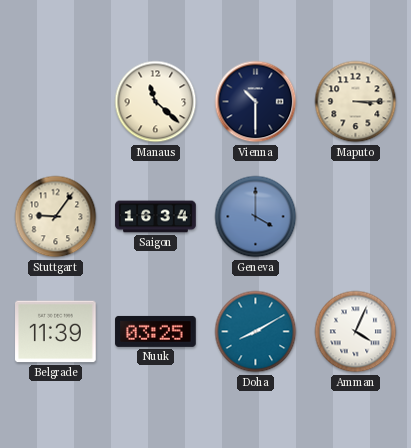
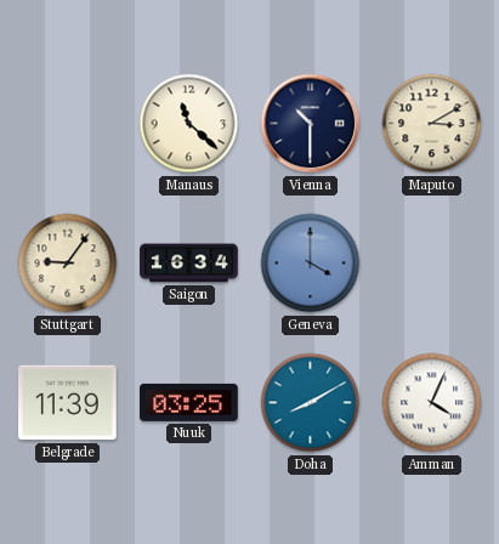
Maputo: 3:15 -> 3:10 (432, 124)
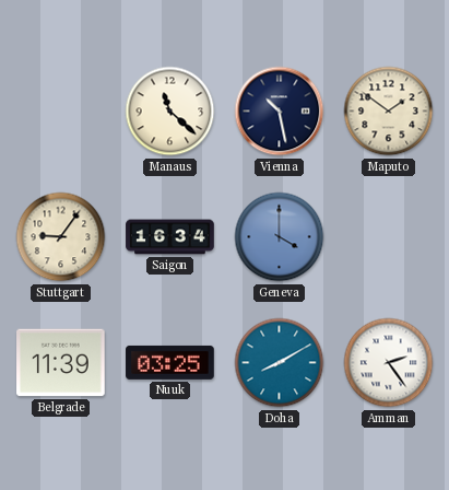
Vienna: 10:30 -> 10:28 (280, 112)
Maputo: 3:10 -> 1:51 (389, 112)
Amman: 4:04 -> 2:24 (389, 363)
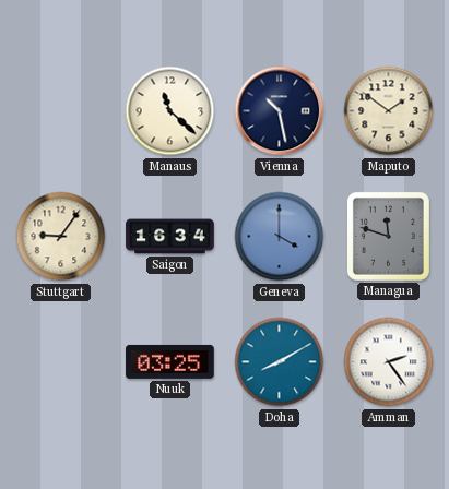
Managua: none -> 11:48 (388, 236)
Belgrade: 11:39 -> none (61, 363)
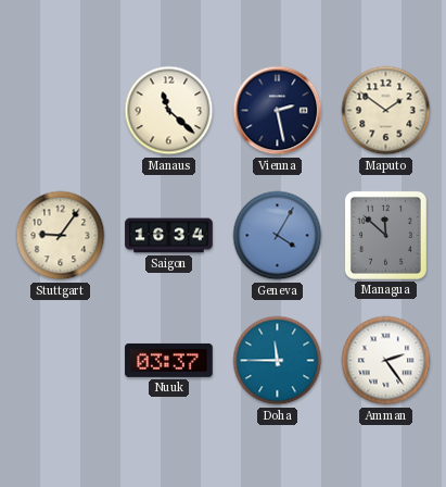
Vienna: 10:28 -> 2:28 (278, 111)
Geneva: 4:00 -> 4:05 (278, 236)
Managua: 11:48 -> 11:52 (385, 235)
Nuuk: 03:25 -> 03:37 (169, 360)
Doha: 8:10 -> 11:45 (278, 361)
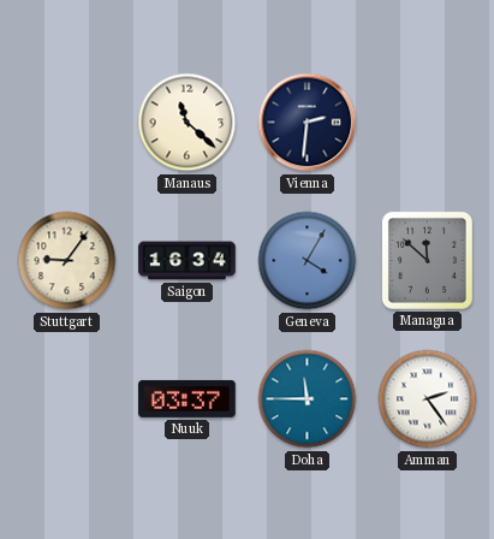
Vienna: 2:28 -> 2:31 (308, 123)
Maputo: 1:51 -> none (386, 111)
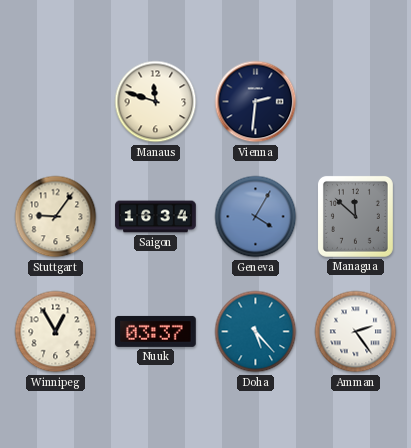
Manaus: 11:22 -> 11:48 (156, 102)
Winnipeg: none -> 12:55 (56, 332)
Doha: 11:45 -> 5:23 (256, 332)
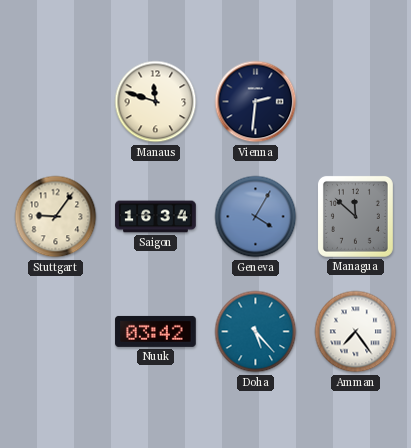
Winnipeg: 12:55 -> none (56, 332)
Nuuk: 03:37 -> 03:42 (156, 331)
Amman: 2:24 -> 7:24 (356, 332)
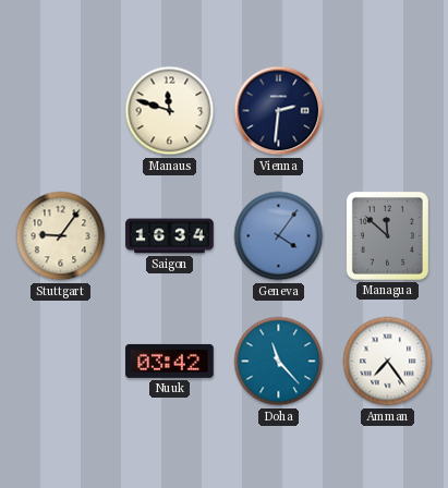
Geneva: 4:05 -> 4:06 (279, 236)
Doha: 5:23 -> 11:23 (279, 362)
